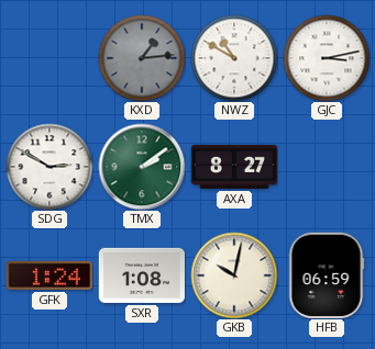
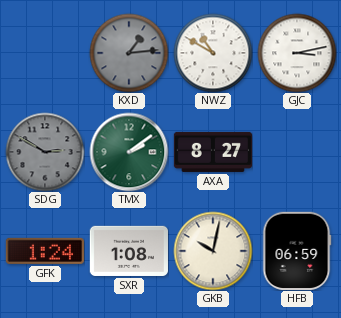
SDG dial: white -> grey (45, 152)
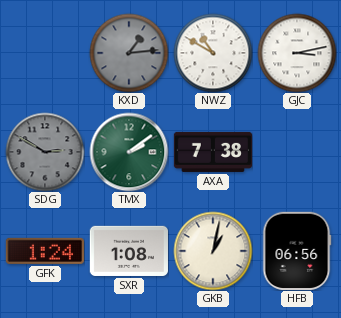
AXA: 8:27 -> 7:38 (212, 152)
GKB: 10:02 -> 1:02 (213, 251)
HFB: 06:59 -> 06:56 (297, 251)
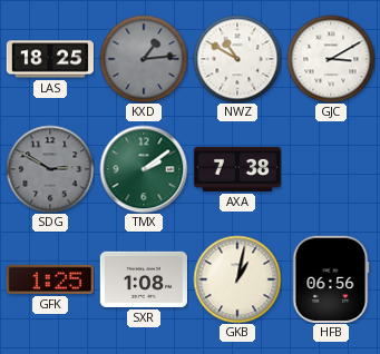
LAS: none -> 18:25 (49, 59)
GJC: 3:13 -> 3:10 (331, 59)
GFK: 1:24 -> 1:25 (50, 279)
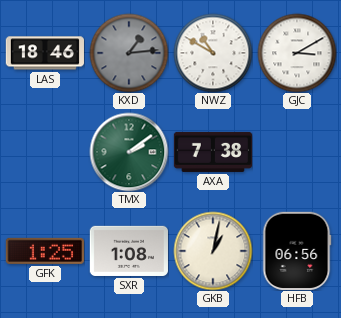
LAS: 18:25 -> 18:46 (44, 53)
SDG: 2:50 -> none (50, 169)
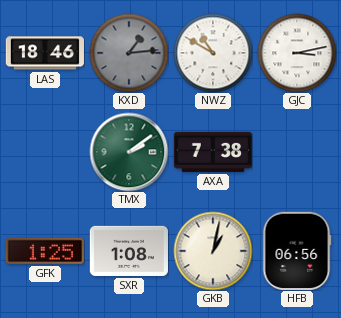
GJC: 3:10 -> 3:13 (297, 53)
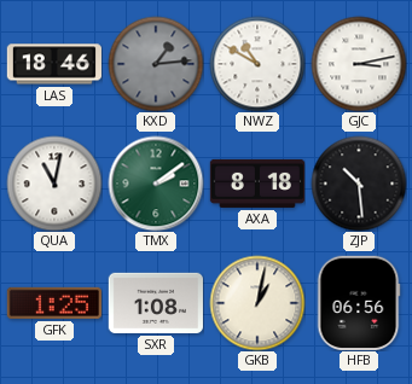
QUA: none -> 11:02 (54, 184)
AXA: 7:38 -> 8:18 (256, 184)
ZJP: none -> 10:29 (359, 184)
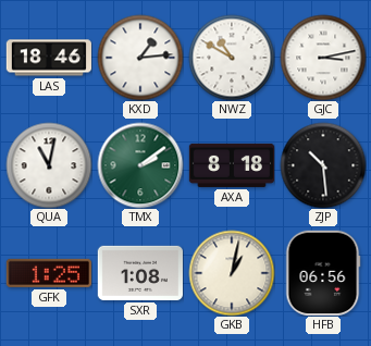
KXD dial: grey -> white (140, 58)
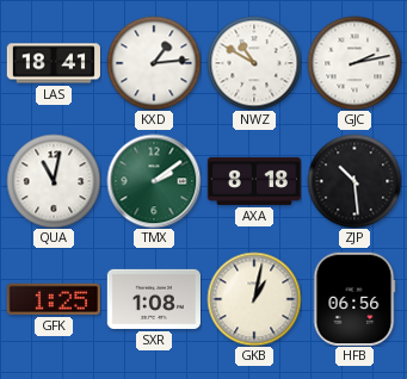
LAS: 18:46 -> 18:41 (53, 63)
GJC: 3:13 -> 2:13 (354, 63)
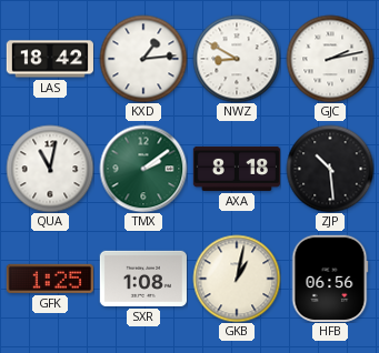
LAS: 18:41 -> 18:42 (49, 59)
NWZ: 10:50 -> 8:50 (237, 59)
